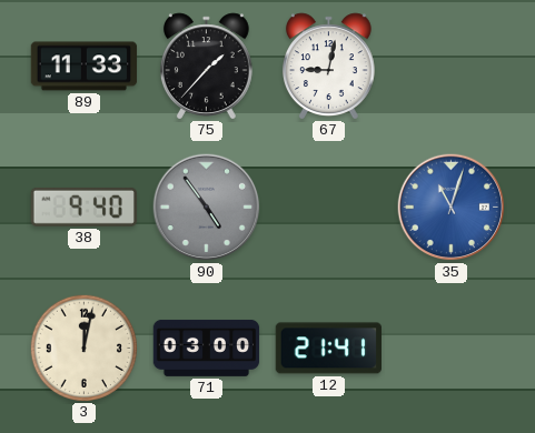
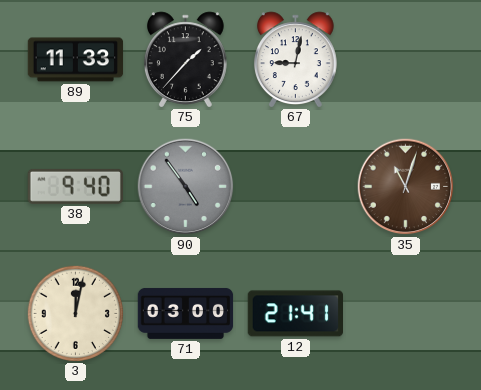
35 dial: blue -> brown (406, 187)
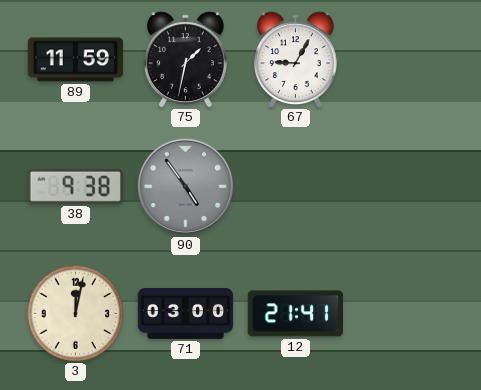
89: 11:33 -> 11:59 (76, 60)
75: 1:37 -> 1:32 (185, 59)
67: 9:02 -> 9:05 (295, 59)
38: 9:40 -> 9:38 (75, 186)
35: 11:03 -> none (406, 187)
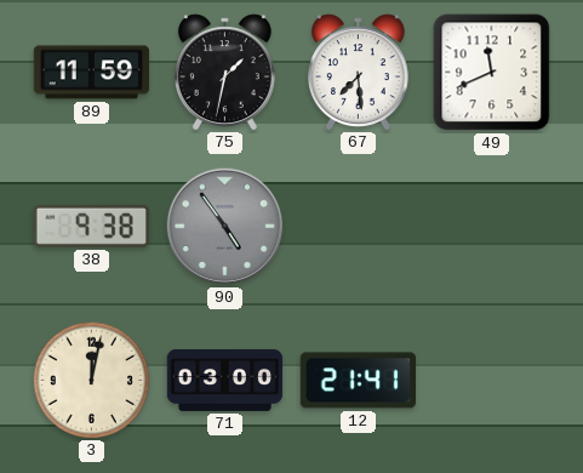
67: 9:05 -> 7:29 (358, 72)
49: none -> 11:41 (492, 73)
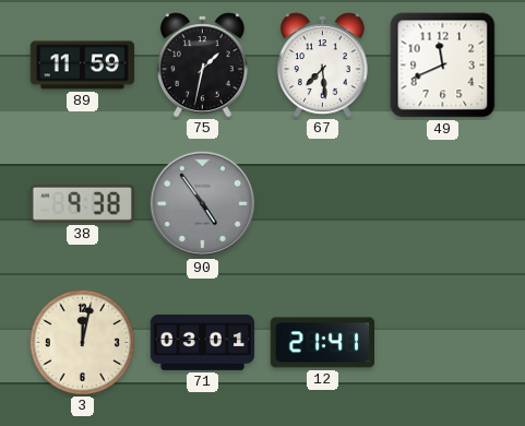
71: 03:00 -> 03:01 (203, 342)
